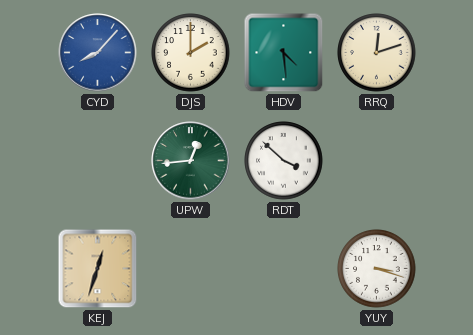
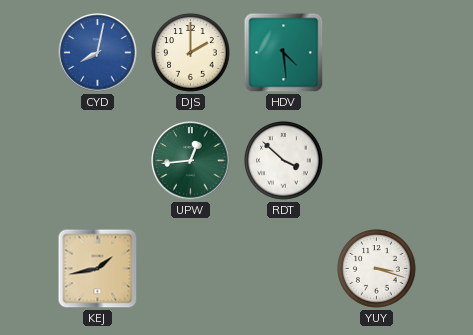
CYD: 8:07 -> 8:02 (98, 53)
RRQ: 12:12 -> none (377, 53)
KEJ: 12:33 -> 1:43 (98, 269)
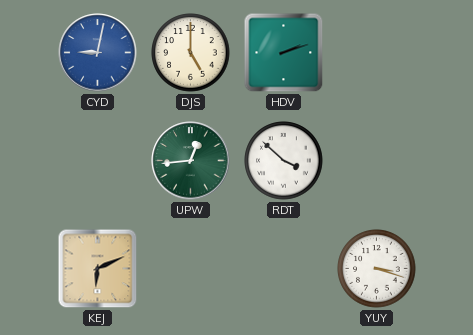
CYD: 8:02 -> 9:02 (98, 53)
DJS: 2:00 -> 5:00 (191, 53)
HDV: 4:29 -> 2:12 (284, 53)
KEJ: 1:43 -> 6:11 (98, 269)
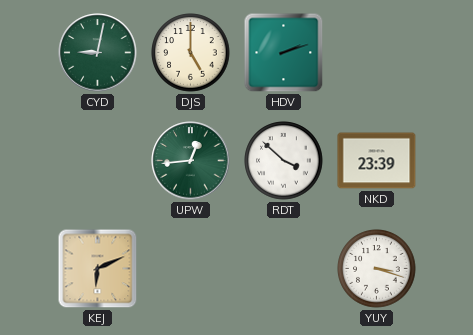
CYD dial: blue -> green (98, 53)
NKD: none -> 23:39 (377, 161)
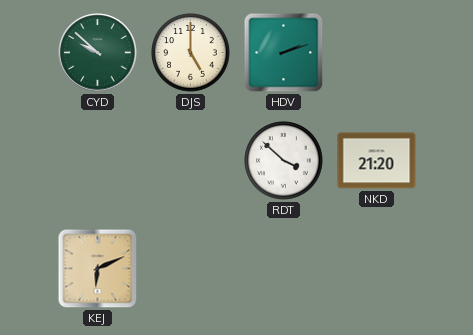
CYD: 9:02 -> 9:52 (98, 53)
UPW: 12:44 -> none (191, 161)
NKD: 23:39 -> 21:20 (377, 161)
YUY: 3:18 -> none (377, 269)
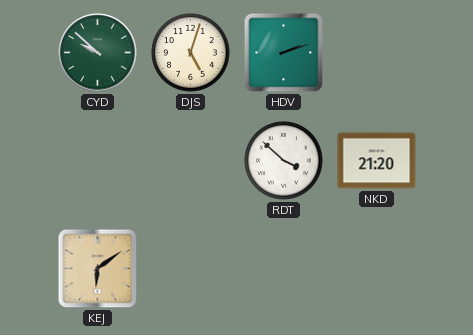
DJS: 5:00 -> 5:03 (191, 53)
KEJ: 6:11 -> 6:09 (98, 269)
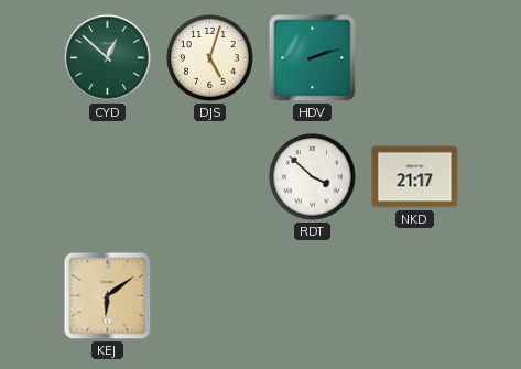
CYD: 9:52 -> 12:52 (108, 58)
NKD: 21:20 -> 21:17 (415, 177)
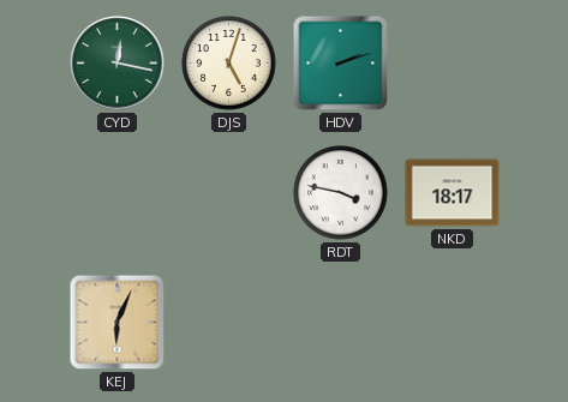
CYD: 12:52 -> 12:17 (118, 64)
RDT: 3:52 -> 3:47 (341, 193)
NKD: 21:17 -> 18:17 (453, 193)
KEJ: 6:09 -> 6:04 (118, 323)
